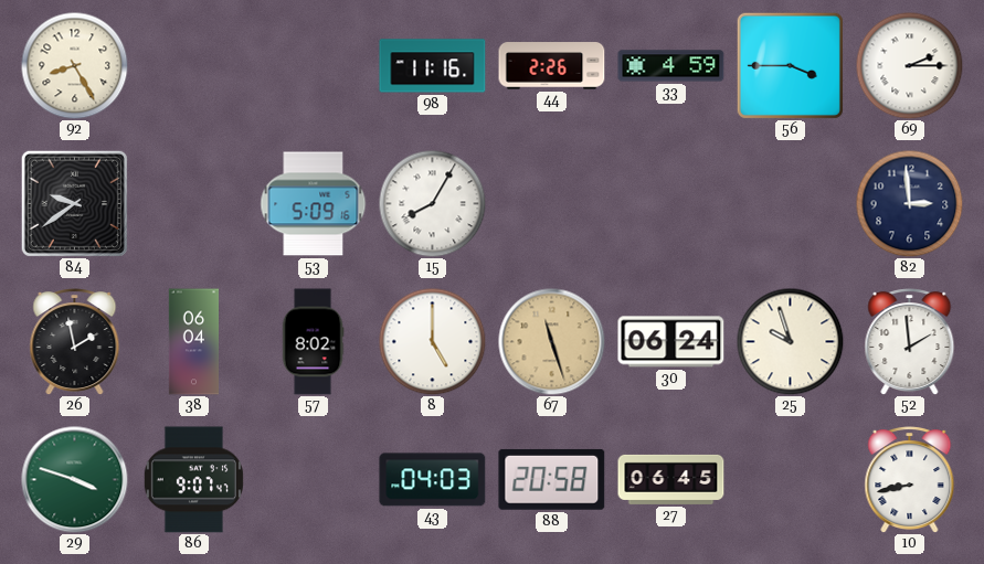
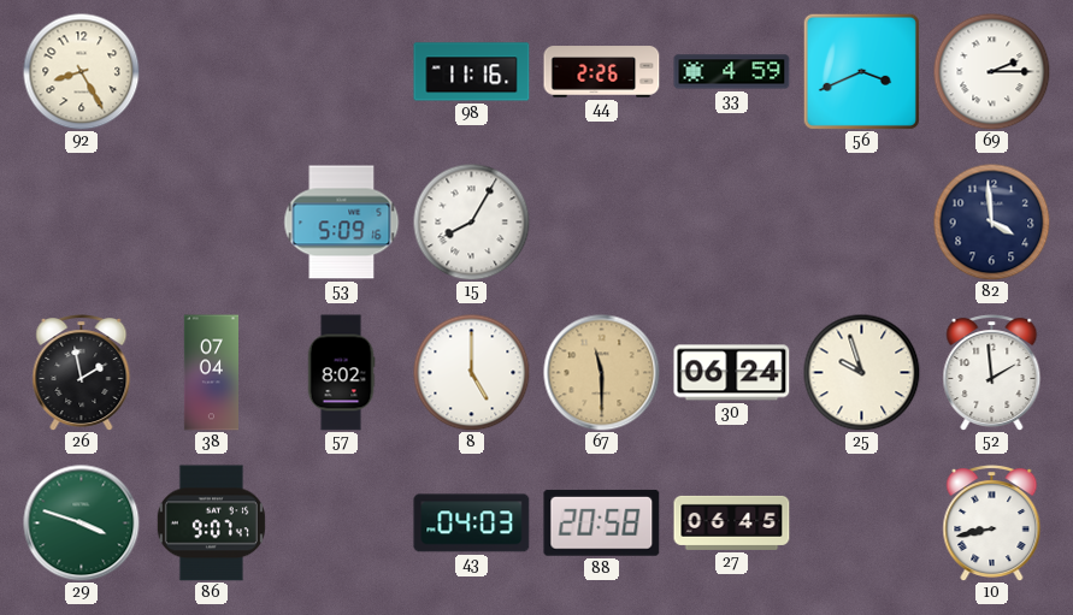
56: 3:45 -> 3:41 (861, 71)
84: 9:39 -> none (74, 203)
82: 2:59 -> 3:59 (991, 221)
38: 06:04 -> 07:04 (212, 373)
67: 11:27 -> 11:30 (602, 373)
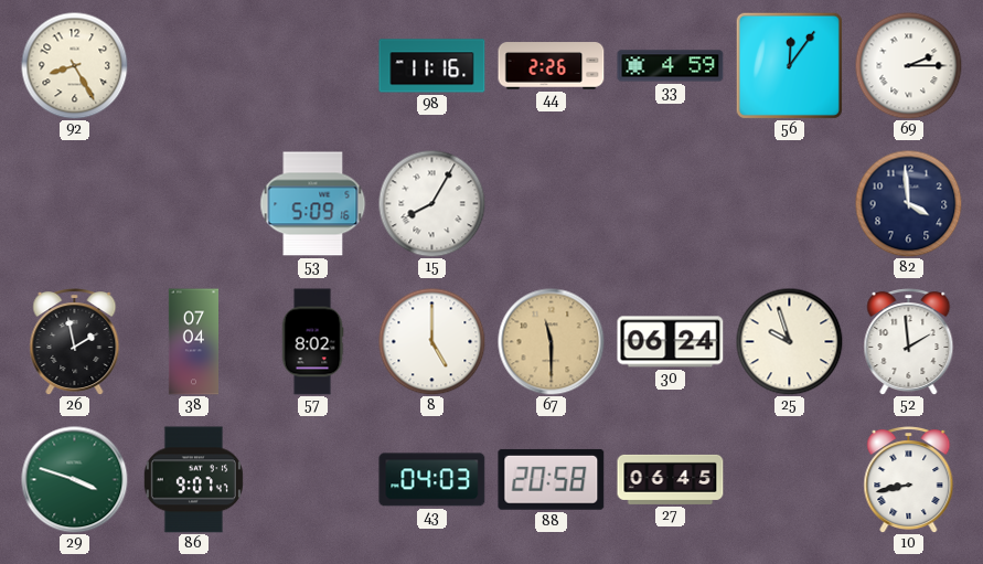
56: 3:41 -> 12:06 (789, 65)
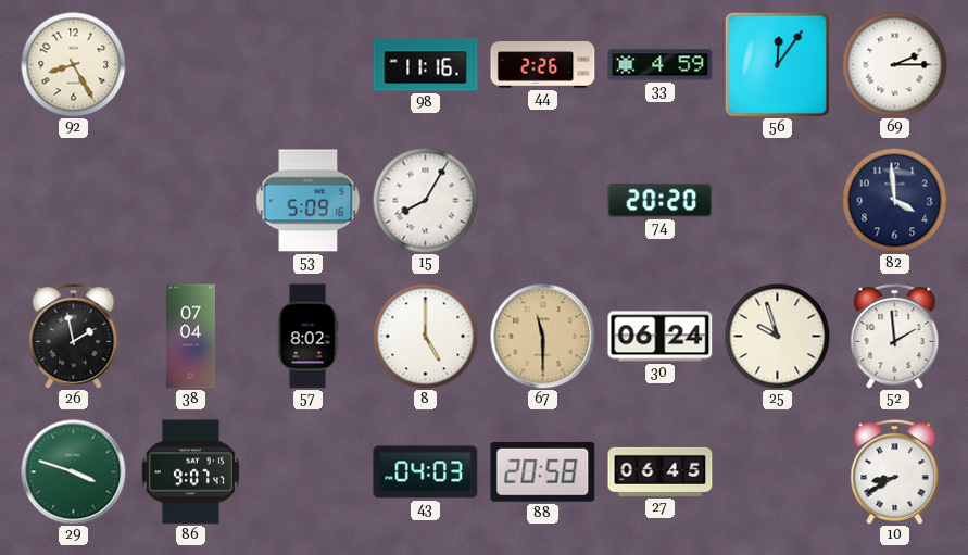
74: none -> 20:20 (661, 201)
10: 8:43 -> 8:40 (895, 472)
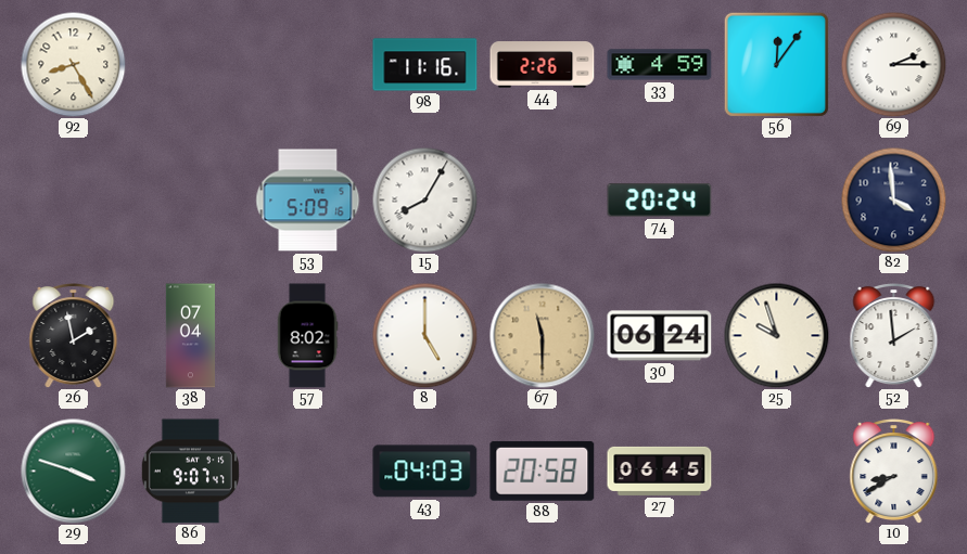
74: 20:20 -> 20:24 (660, 201)
